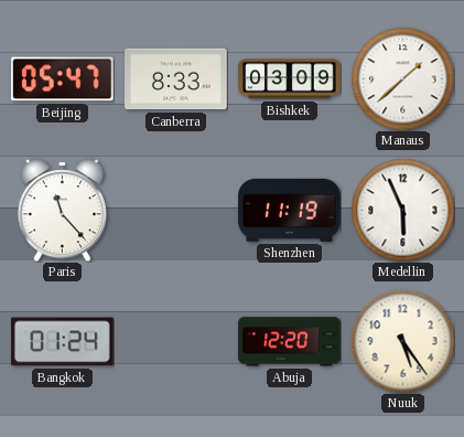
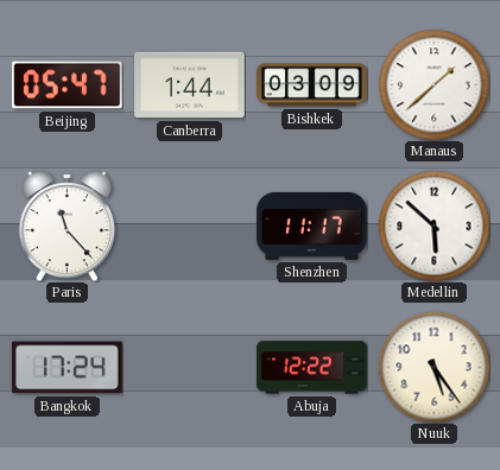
Canberra: 8:33 -> 1:44 (190, 85)
Shenzhen: 11:19 -> 11:17 (312, 226)
Medellin: 5:56 -> 5:52 (433, 226)
Bangkok: 01:24 -> 17:24 (68, 368)
Abuja: 12:20 -> 12:22 (312, 368)
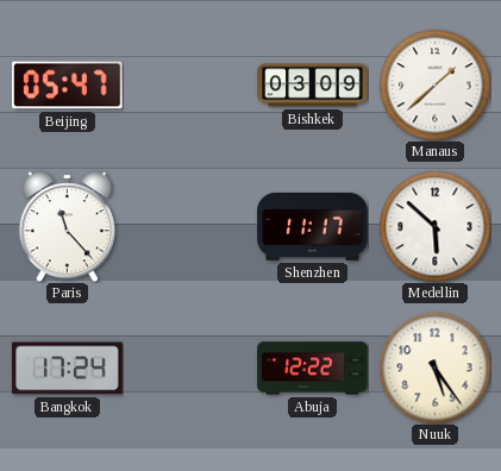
Canberra: 1:44 -> none (190, 85)
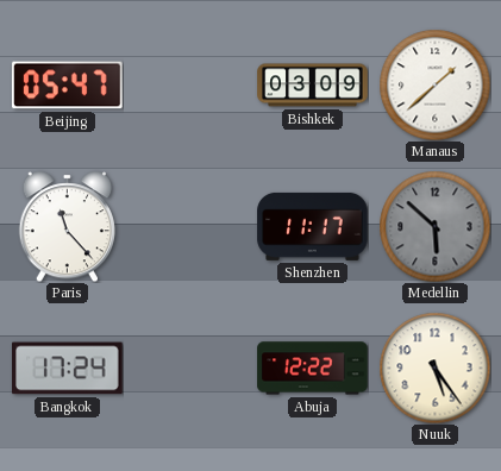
Medellin dial: white -> grey (434, 226)
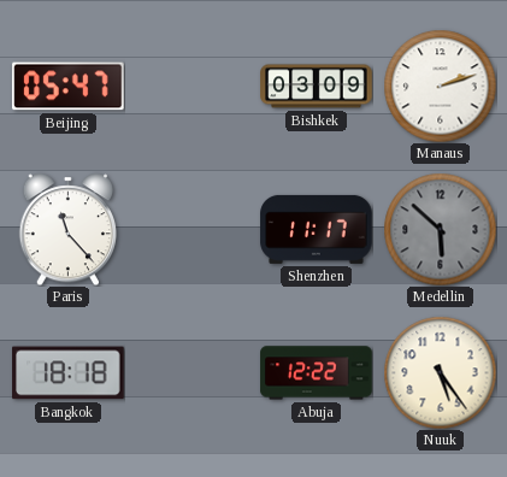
Manaus: 1:38 -> 2:12 (440, 86)
Bangkok: 17:24 -> 18:18 (69, 373)
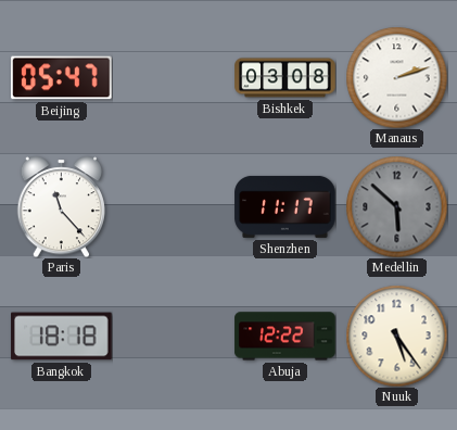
Bishkek: 03:09 -> 03:08 (285, 78)
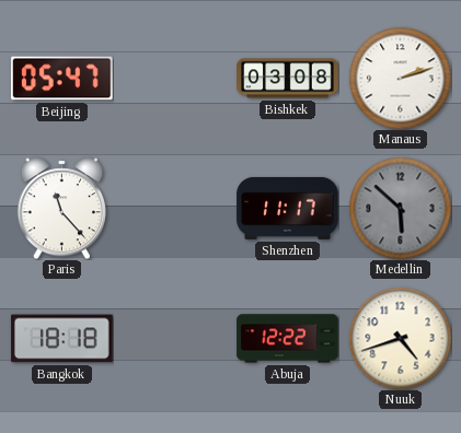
Nuuk: 5:24 -> 4:42 (400, 338)
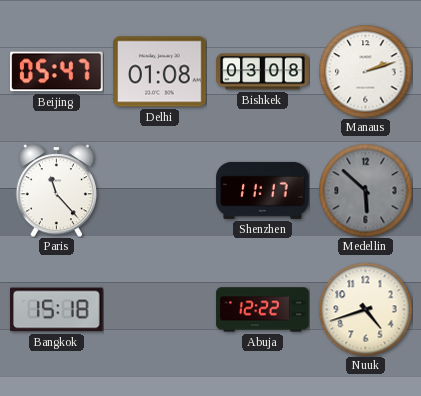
Delhi: none -> 01:08 (160, 72)
Bangkok: 18:18 -> 15:18 (57, 310)
